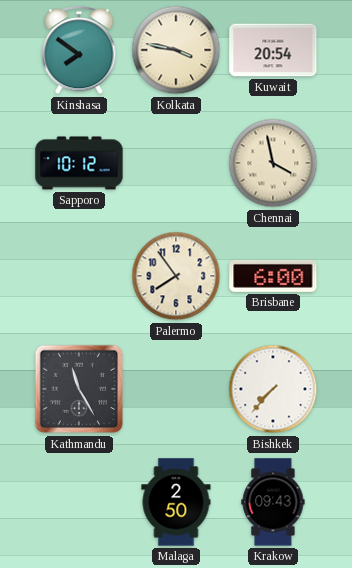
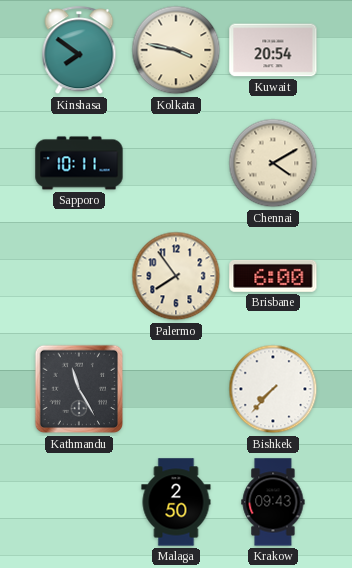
Sapporo: 10:12 -> 10:11 (79, 163)
Chennai: 3:58 -> 4:10 (273, 163)
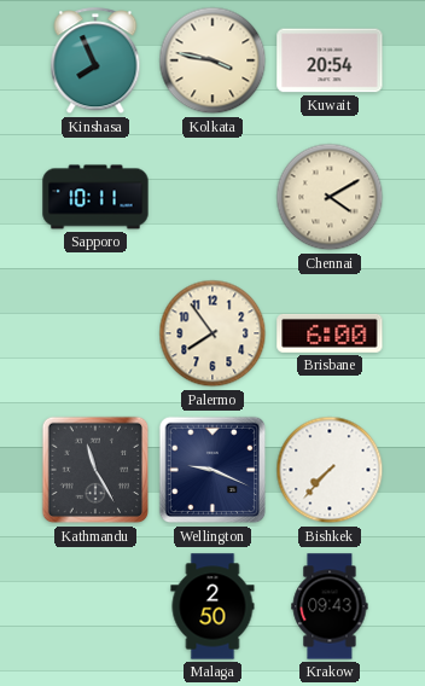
Kinshasa: 7:51 -> 7:56 (95, 62)
Wellington: none -> 9:19 (212, 470)
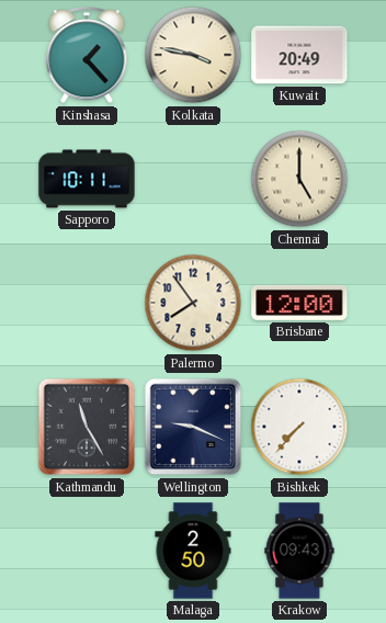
Kinshasa: 7:56 -> 1:23 (87, 56)
Kuwait: 20:54 -> 20:49 (299, 55)
Chennai: 4:10 -> 5:00 (299, 179)
Brisbane: 6:00 -> 12:00 (299, 303)
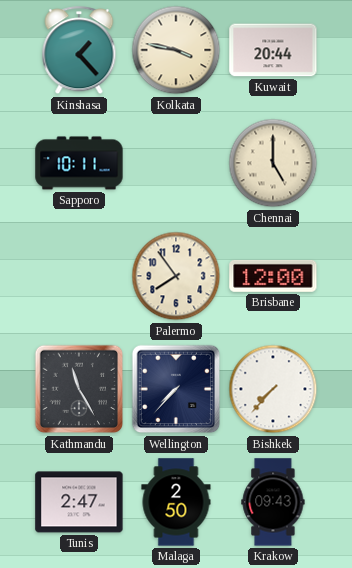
Kuwait: 20:49 -> 20:44 (273, 50)
Wellington: 9:19 -> 7:37 (176, 389)
Tunis: none -> 2:47 (79, 502)
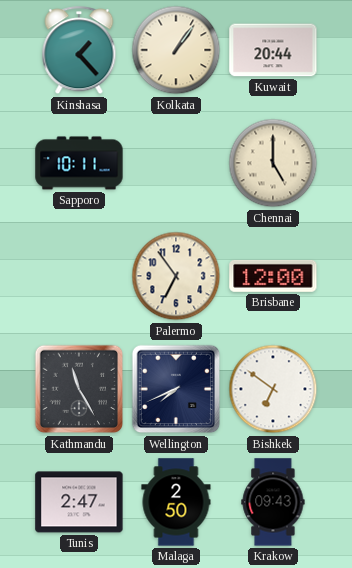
Kolkata: 3:47 -> 1:06 (176, 50)
Palermo: 7:54 -> 6:54 (176, 276)
Wellington: 7:37 -> 7:41 (176, 389)
Bishkek: 7:37 -> 6:51 (273, 389)
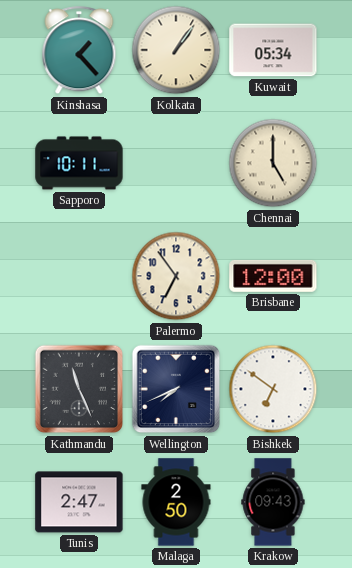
Kuwait: 20:44 -> 05:34 (273, 50)
Kathmandu: 11:25 -> 11:26 (79, 389)
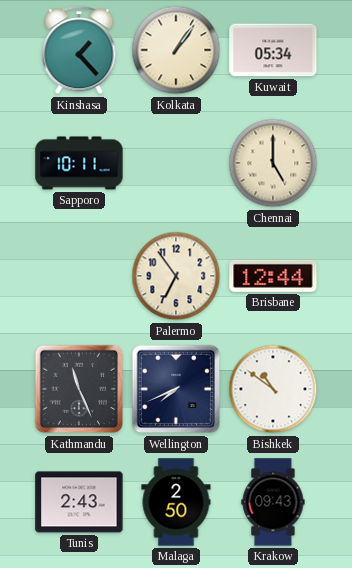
Brisbane: 12:00 -> 12:44 (273, 276)
Bishkek: 6:51 -> 10:51 (273, 389)
Tunis: 2:47 -> 2:43 (79, 502)
